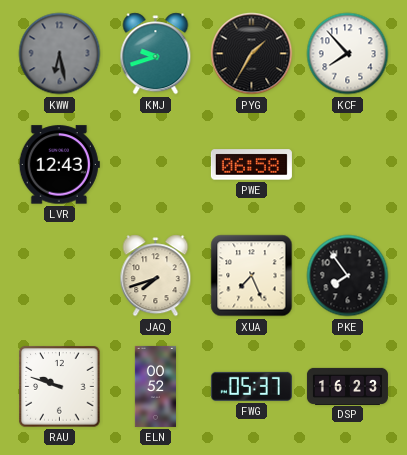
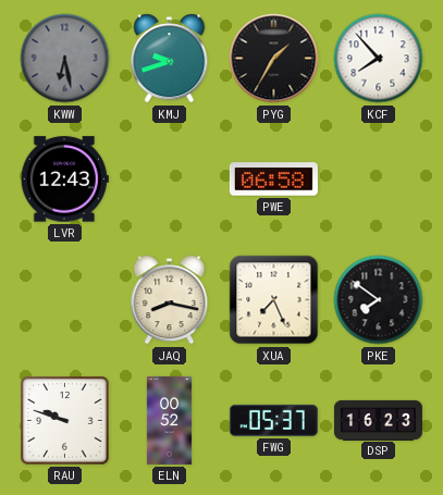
JAQ: 7:42 -> 8:17 (170, 300)
PKE: 7:54 -> 7:51 (379, 300)
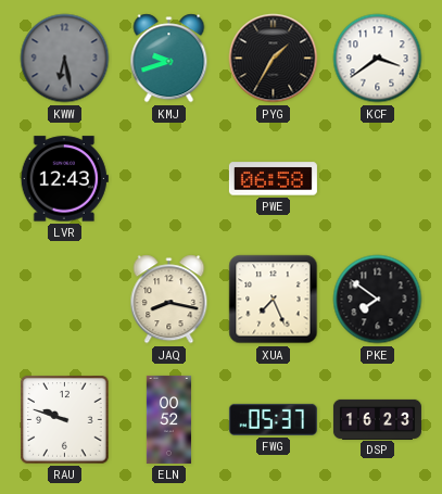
KCF: 7:53 -> 3:39 (378, 59)
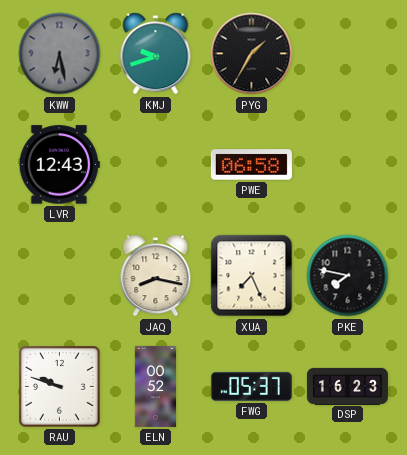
KCF: 3:39 -> none (378, 59)
PKE: 7:51 -> 7:47 (348, 276)
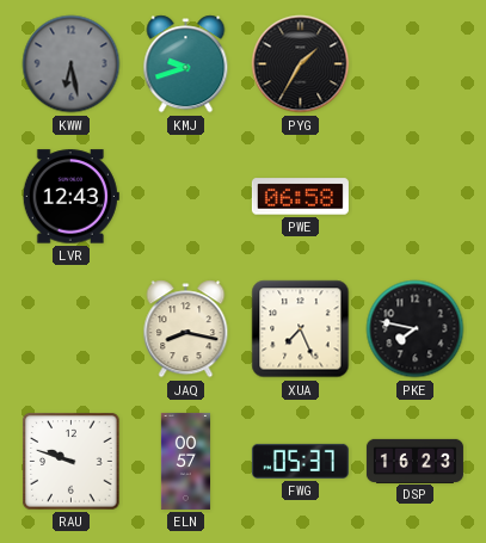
ELN: 00:52 -> 00:57 (185, 461)
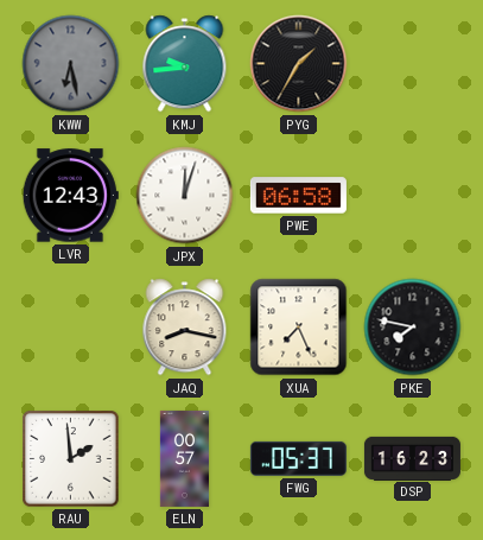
KMJ: 9:42 -> 9:44 (185, 64)
JPX: none -> 12:03 (185, 196)
RAU: 9:48 -> 1:59 (71, 459)
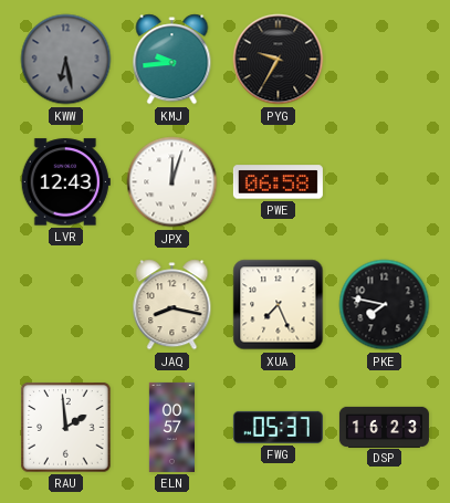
PYG: 1:35 -> 9:35 (279, 60)
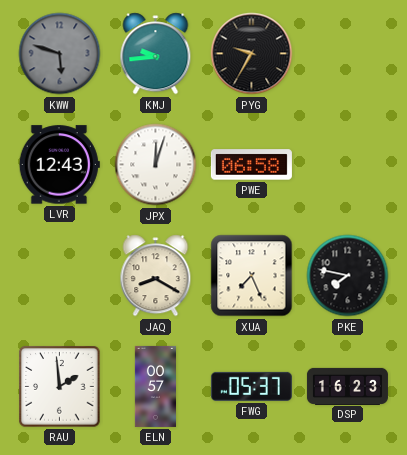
KWW: 6:28 -> 5:48 (60, 54)
JAQ: 8:17 -> 8:20 (156, 276)
